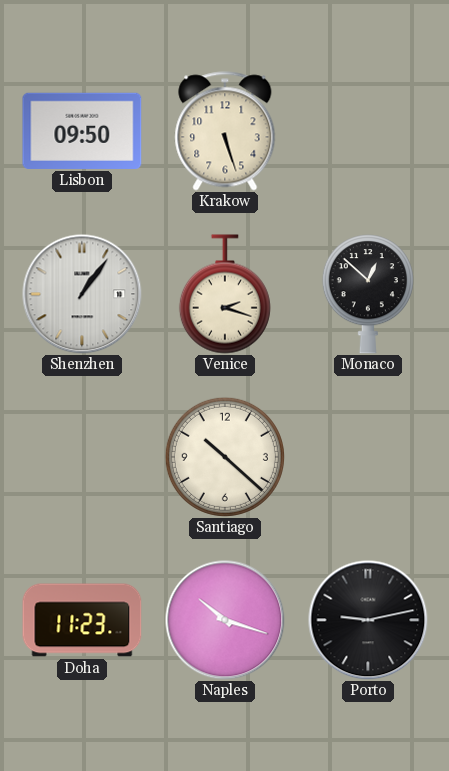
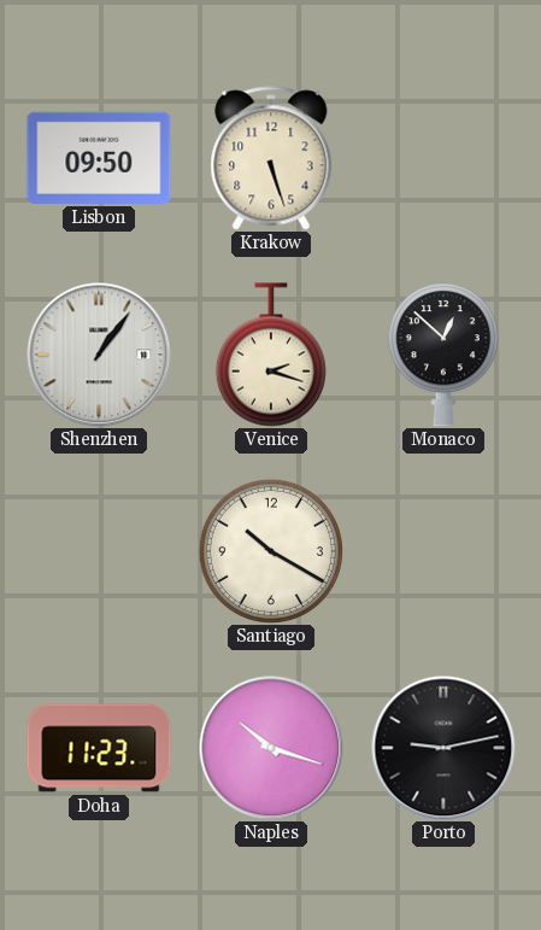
Santiago: 10:22 -> 10:20 (271, 551)
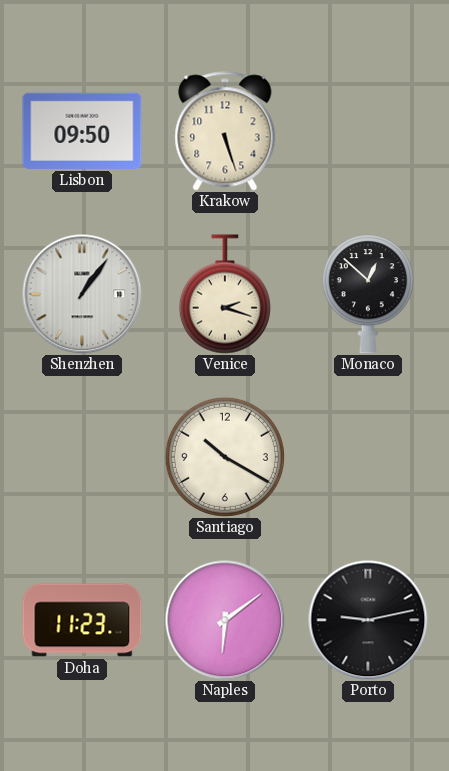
Naples: 10:18 -> 6:09 (225, 620)
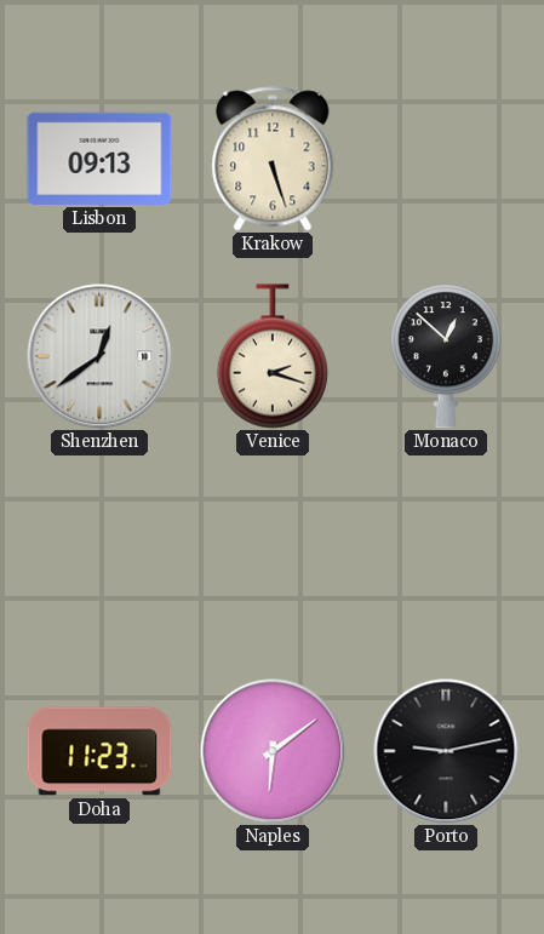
Lisbon: 09:50 -> 09:13 (99, 159)
Shenzhen: 1:06 -> 12:39 (99, 356)
Santiago: 10:20 -> none (225, 457)
